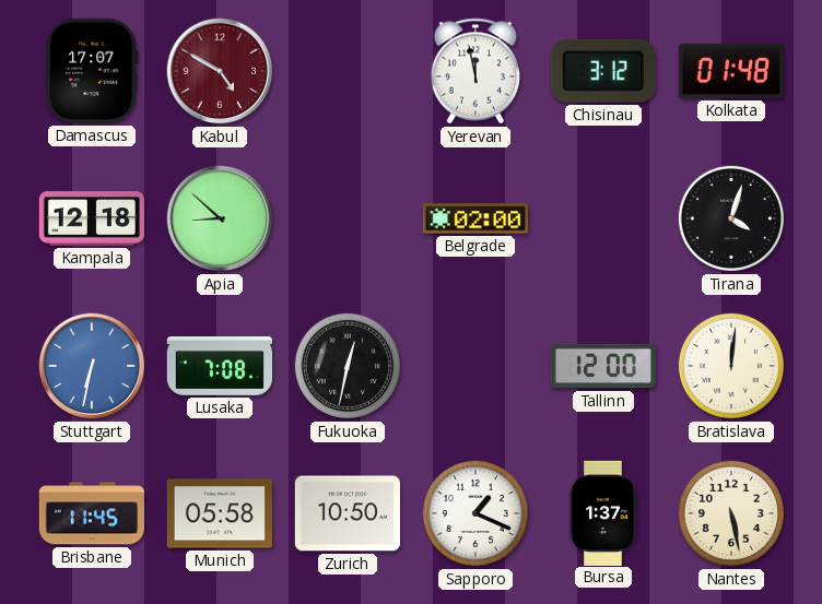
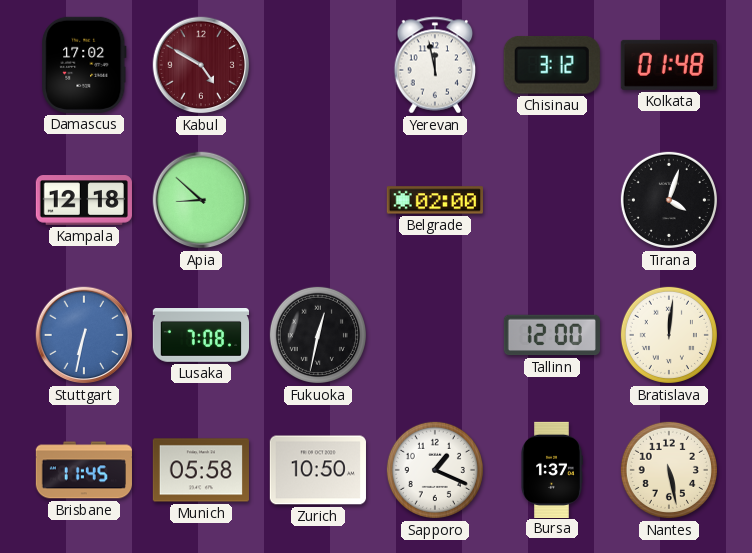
Damascus: 17:07 -> 17:02 (84, 65)
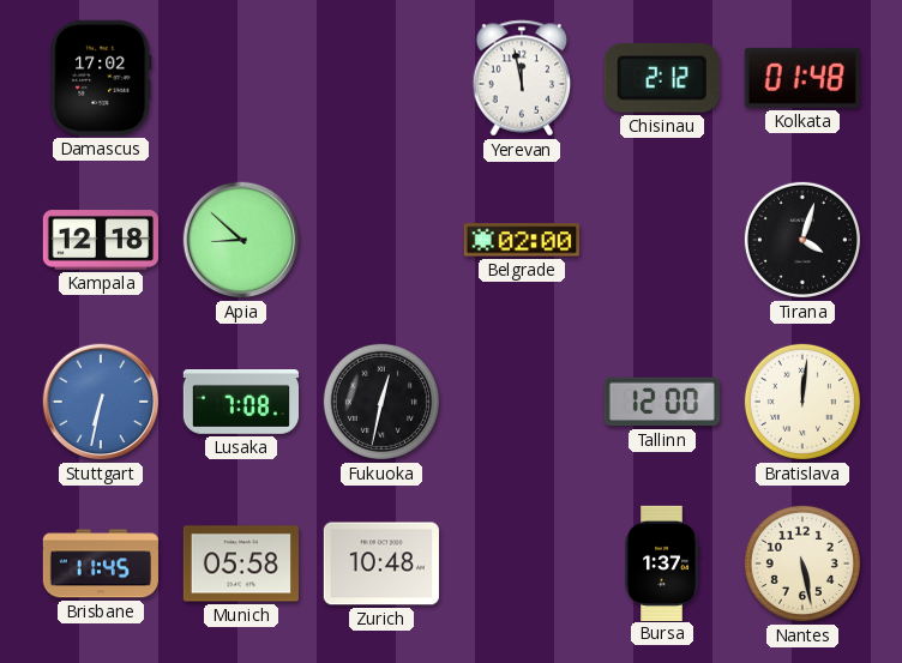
Kabul: 4:50 -> none (201, 65)
Chisinau: 3:12 -> 2:12 (662, 78)
Zurich: 10:50 -> 10:48 (381, 563)
Sapporo: 1:19 -> none (435, 470)
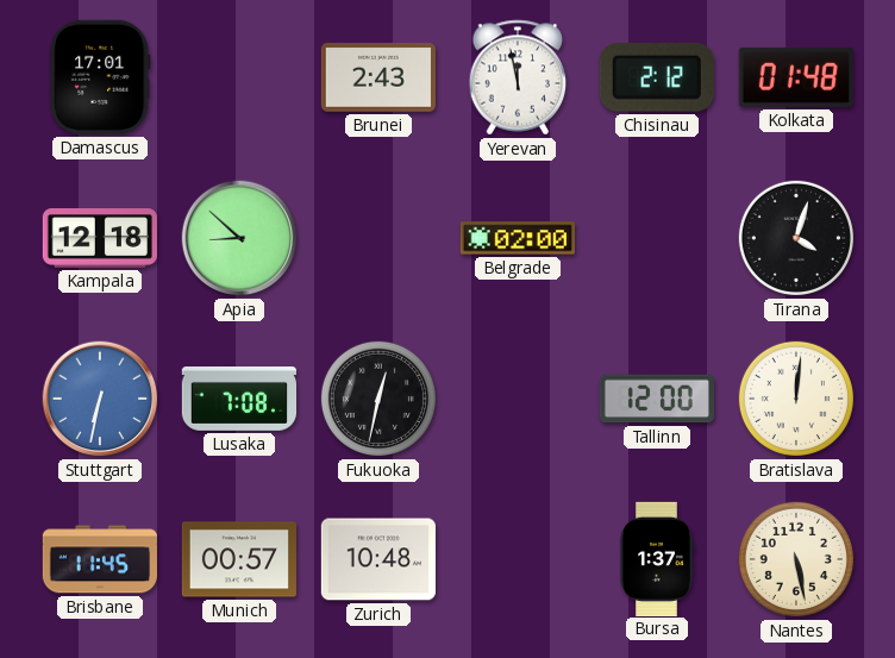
Damascus: 17:02 -> 17:01 (100, 77)
Brunei: none -> 2:43 (378, 79)
Munich: 05:58 -> 00:57 (239, 559)
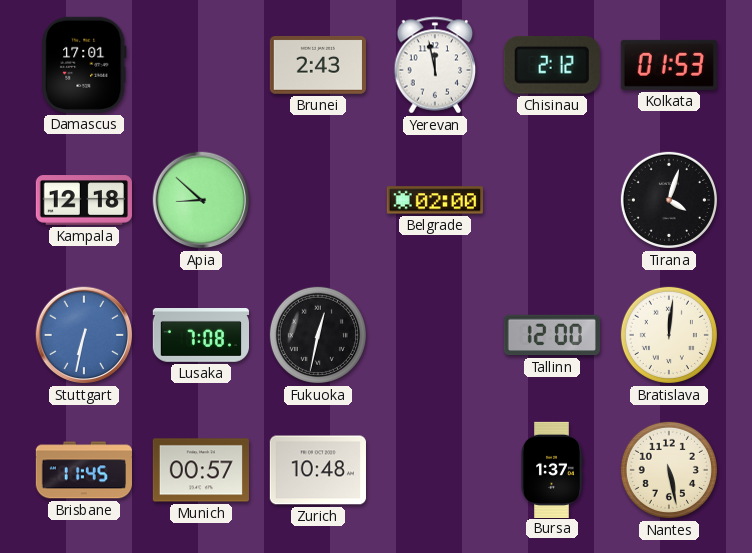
Kolkata: 01:48 -> 01:53 (669, 65)
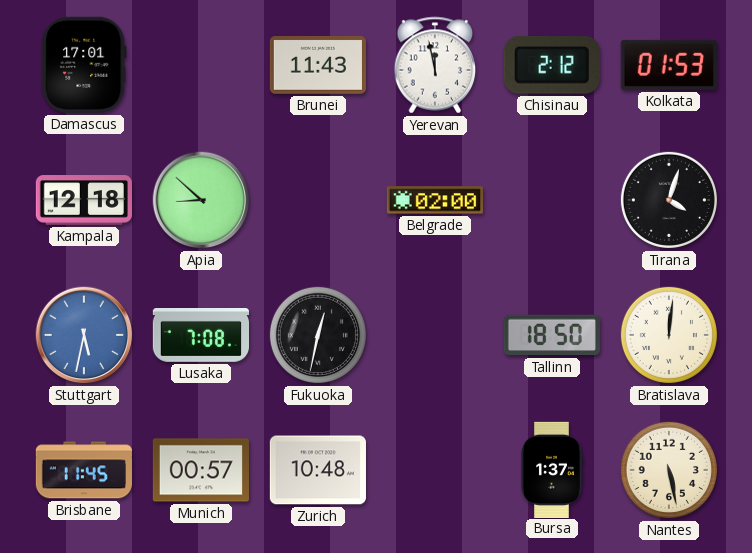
Brunei: 2:43 -> 11:43 (318, 66)
Stuttgart: 6:32 -> 5:32 (84, 335)
Tallinn: 12:00 -> 18:50 (552, 335)
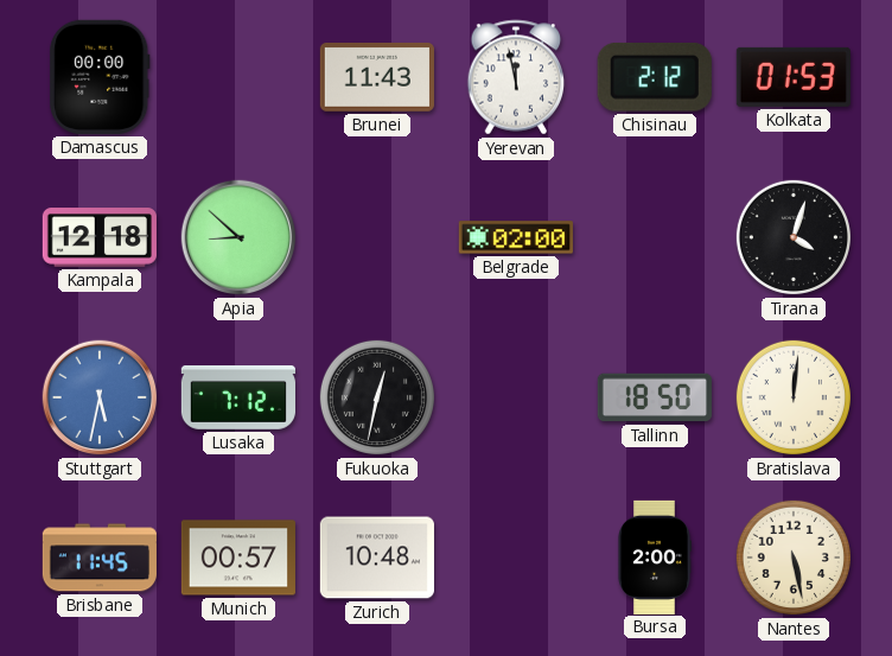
Damascus: 17:01 -> 00:00 (100, 77)
Lusaka: 7:08 -> 7:12 (237, 399)
Bursa: 1:37 -> 2:00 (655, 556)
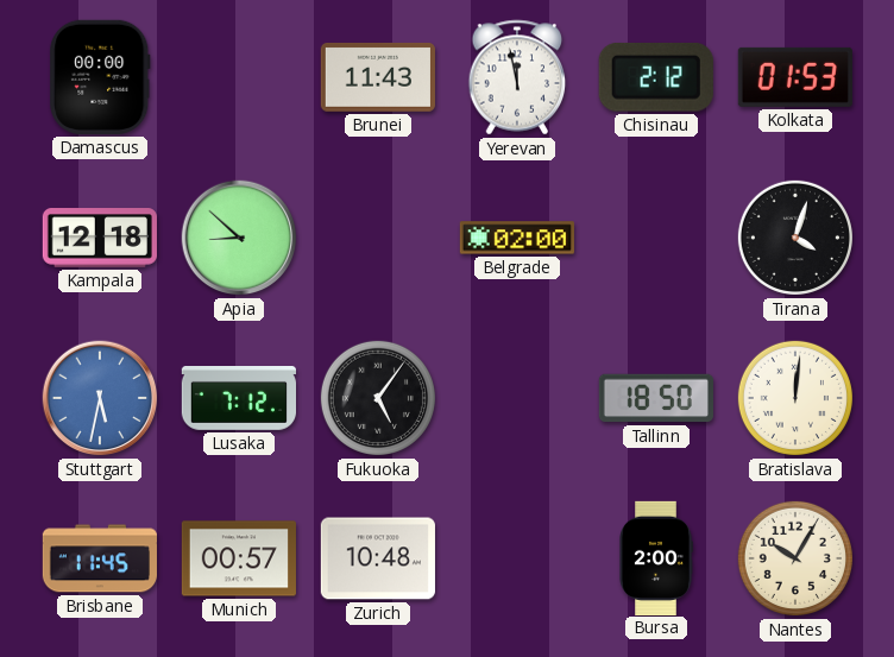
Fukuoka: 12:32 -> 5:06 (378, 398)
Nantes: 5:28 -> 10:05 (795, 558)
